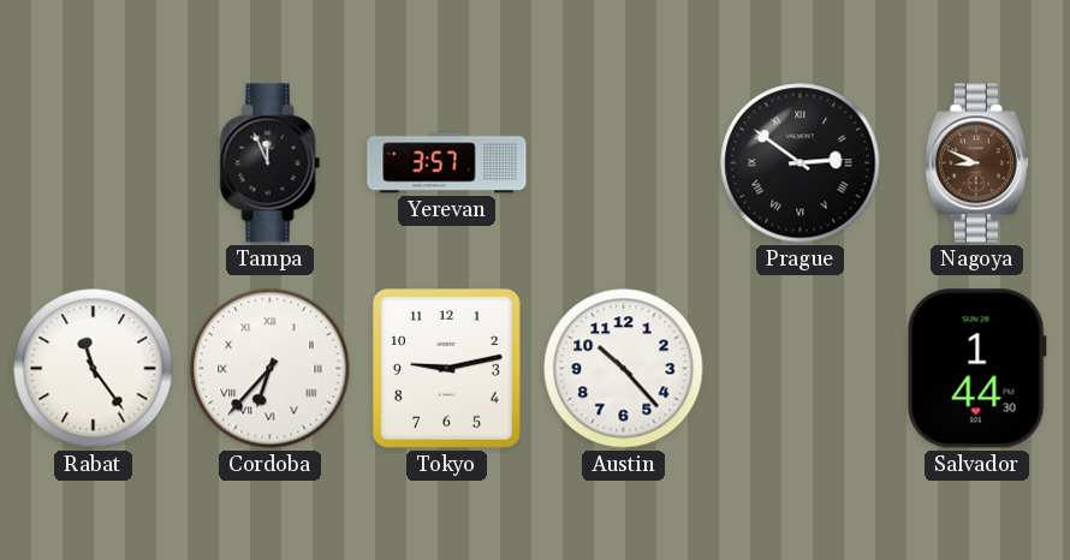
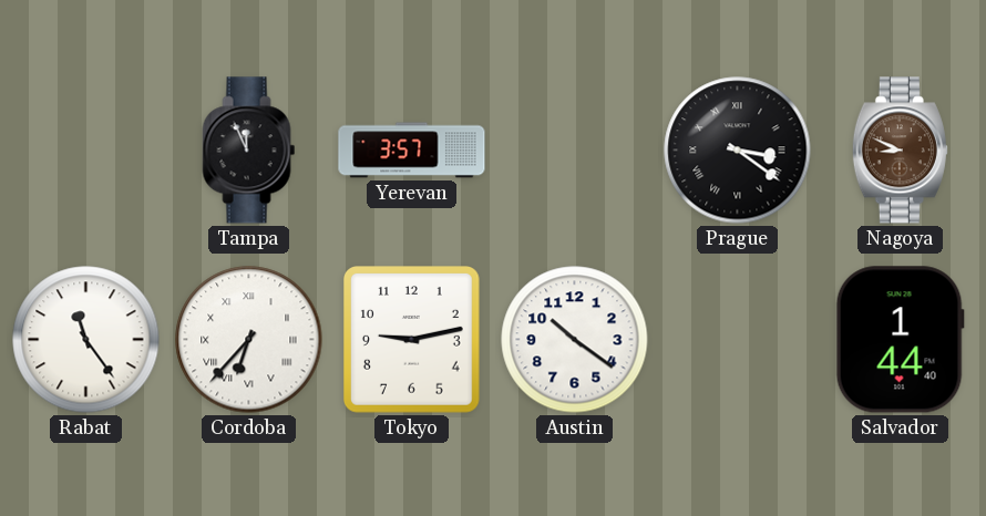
Prague: 2:51 -> 3:21 (738, 151)
Austin: 10:23 -> 10:21 (575, 340)
Salvador: 1:44:30 -> 1:44:40 (900, 340)
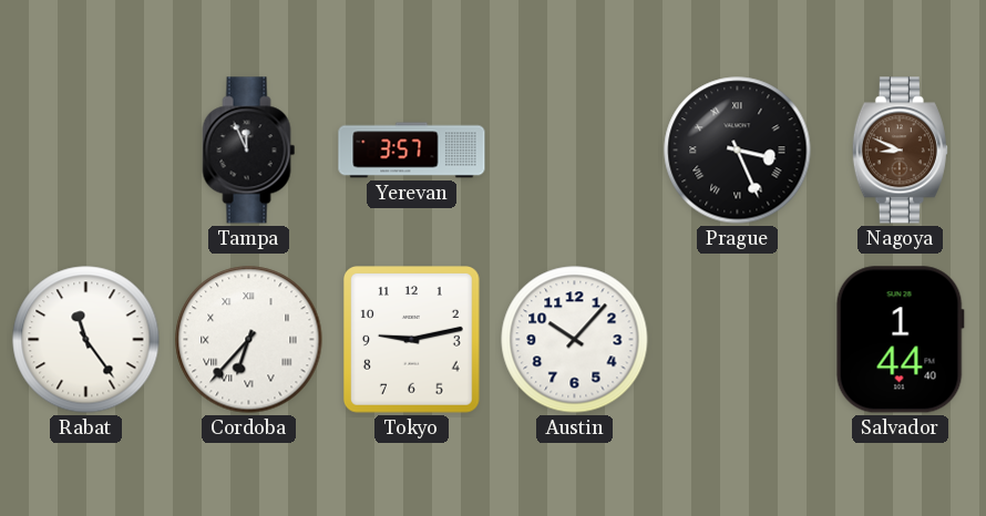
Prague: 3:21 -> 3:26 (738, 151)
Austin: 10:21 -> 10:07 (575, 340)
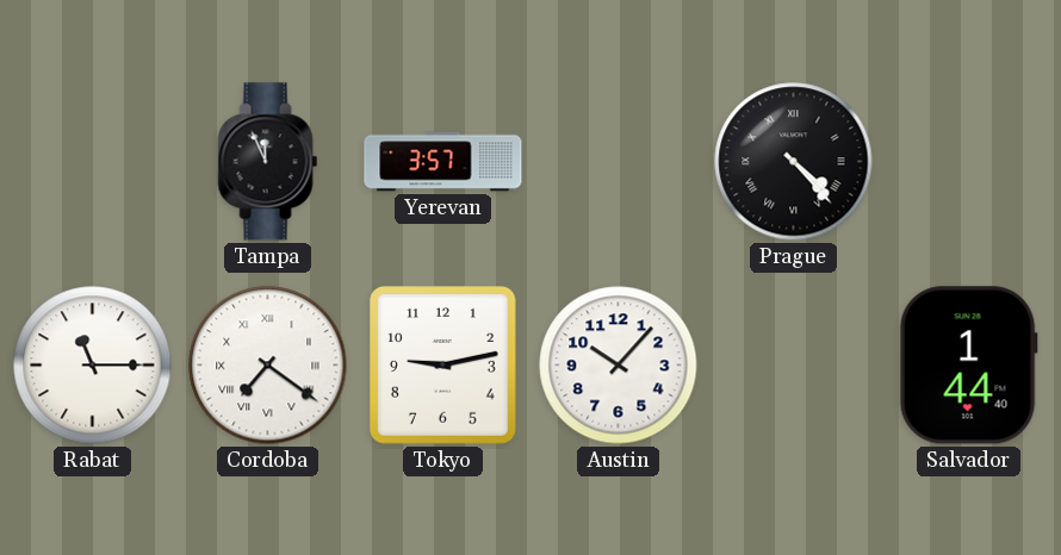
Prague: 3:26 -> 4:23 (794, 162)
Nagoya: 8:49 -> none (900, 151)
Rabat: 11:24 -> 11:15 (93, 366)
Cordoba: 6:37 -> 7:21 (268, 366)
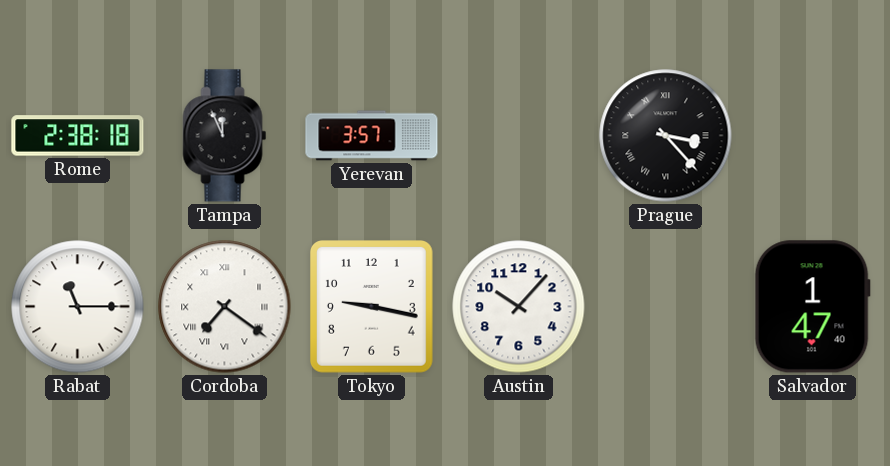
Rome: none -> 2:38 (78, 136)
Prague: 4:23 -> 3:23 (666, 136)
Tokyo: 9:13 -> 9:17 (372, 307)
Salvador: 1:44 -> 1:47 (812, 307)
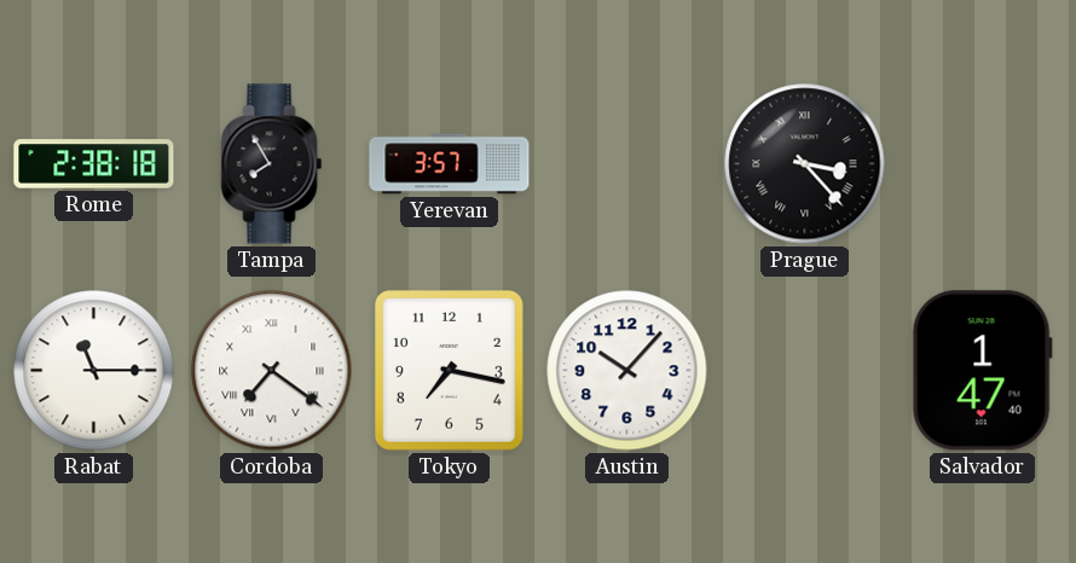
Tampa: 11:56 -> 7:55 (272, 164)
Tokyo: 9:17 -> 7:17 (450, 371)
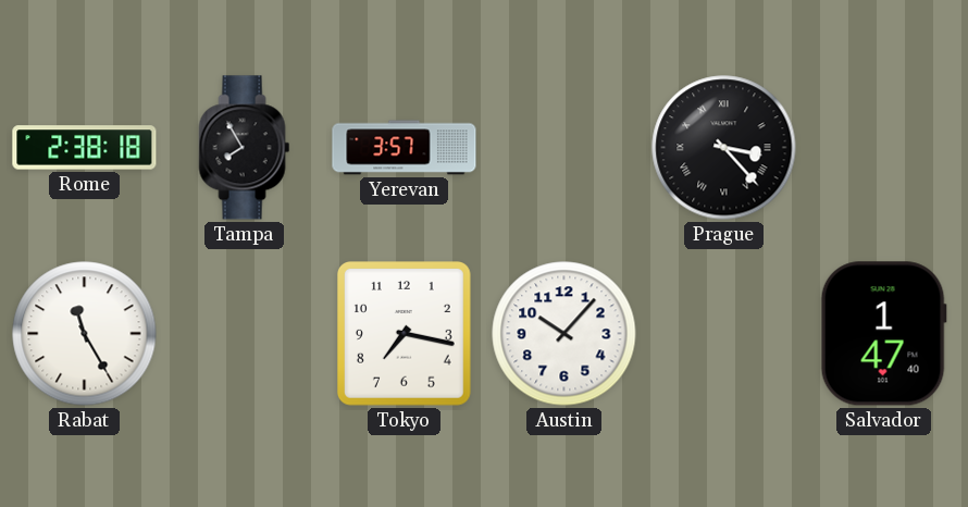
Rabat: 11:15 -> 11:25 (85, 334)
Cordoba: 7:21 -> none (272, 371)
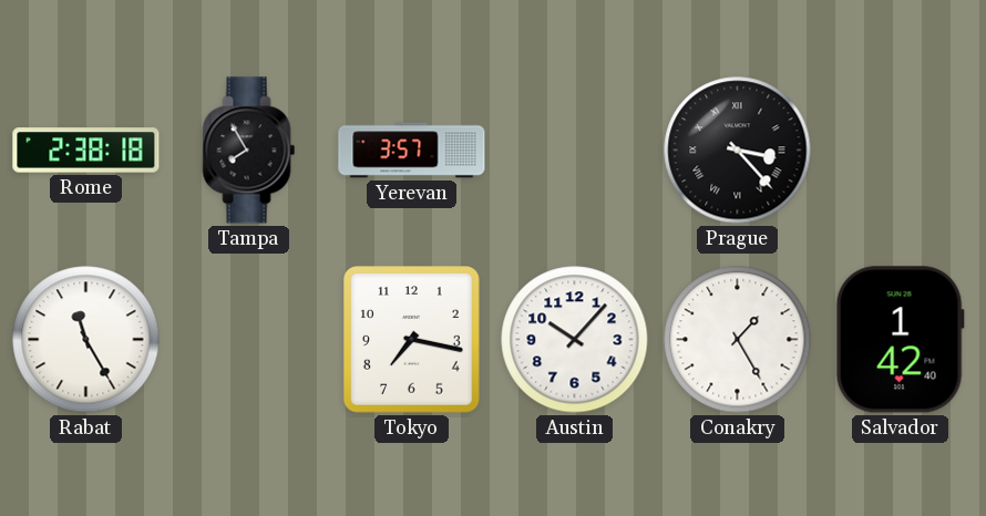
Conakry: none -> 1:25 (738, 340)
Salvador: 1:47 -> 1:42 (900, 340)
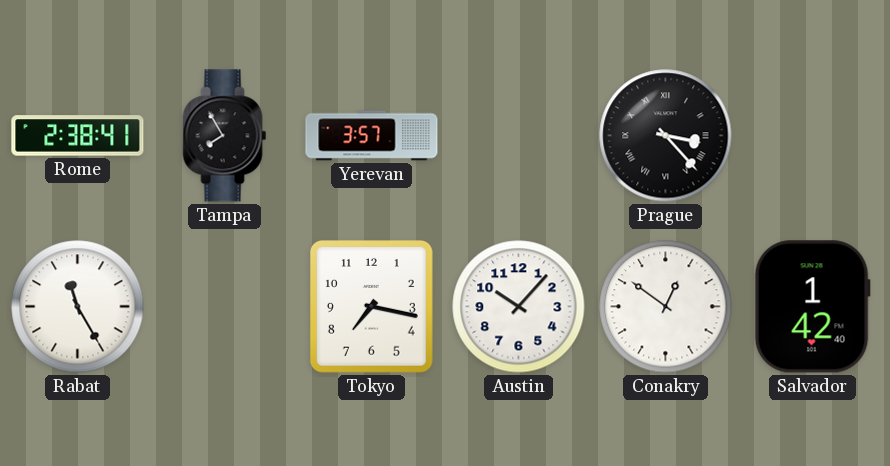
Rome: 2:38:18 -> 2:38:41 (78, 136)
Conakry: 1:25 -> 12:51 (666, 307)
